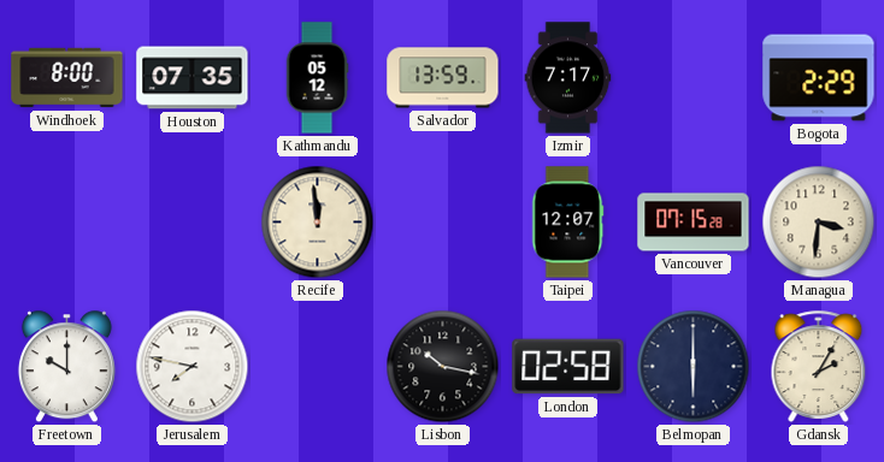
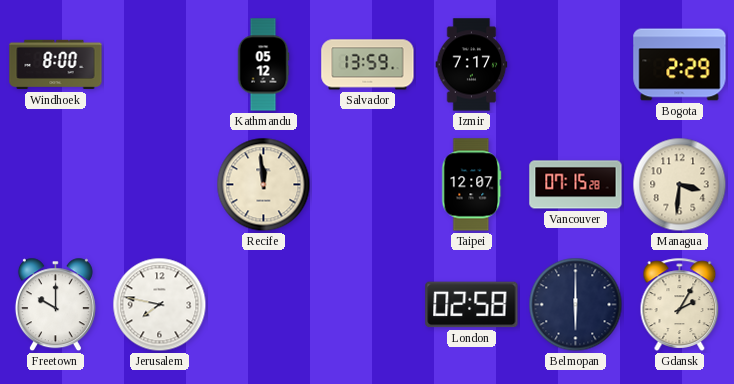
Houston: 07:35 -> none (193, 78)
Lisbon: 10:17 -> none (443, 367)
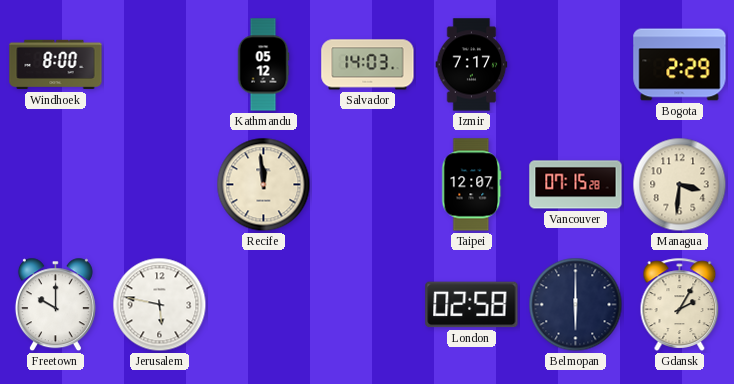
Salvador: 13:59 -> 14:03 (368, 65)
Jerusalem: 7:47 -> 5:47 (160, 305)
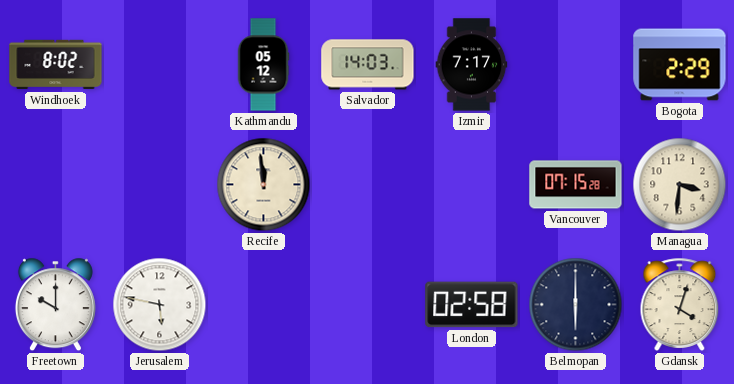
Windhoek: 8:00 -> 8:02 (56, 65)
Taipei: 12:07 -> none (472, 185)
Gdansk: 2:05 -> 4:03 (680, 304)
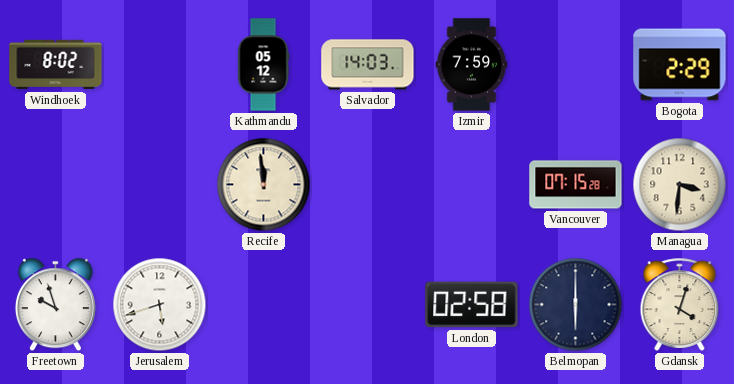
Izmir: 7:17 -> 7:59 (472, 65)
Freetown: 10:00 -> 9:57 (55, 305)
Jerusalem: 5:47 -> 5:42 (160, 305)
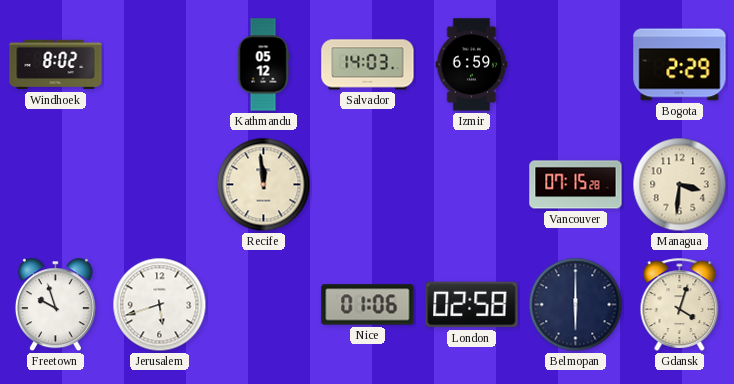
Izmir: 7:59 -> 6:59 (472, 65)
Nice: none -> 01:06 (368, 305)
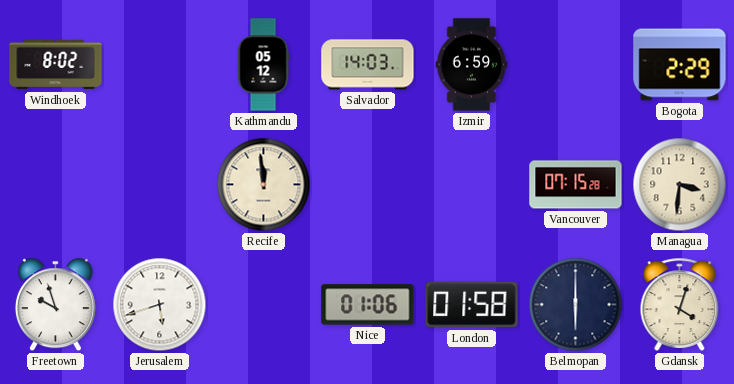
London: 02:58 -> 01:58 (472, 305)
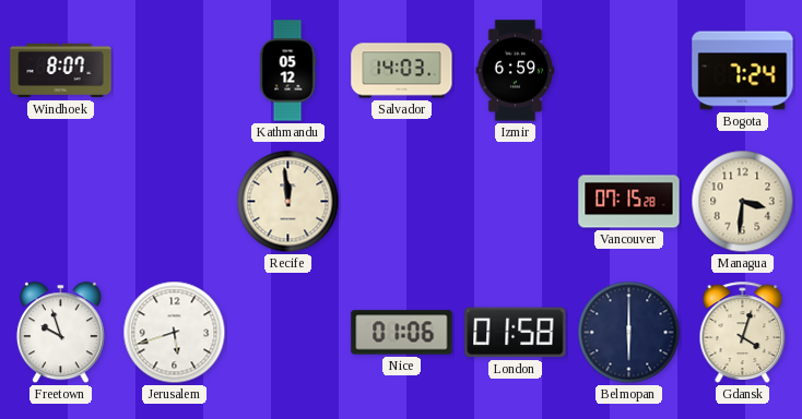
Windhoek: 8:02 -> 8:07 (61, 71)
Bogota: 2:29 -> 7:24 (743, 71)
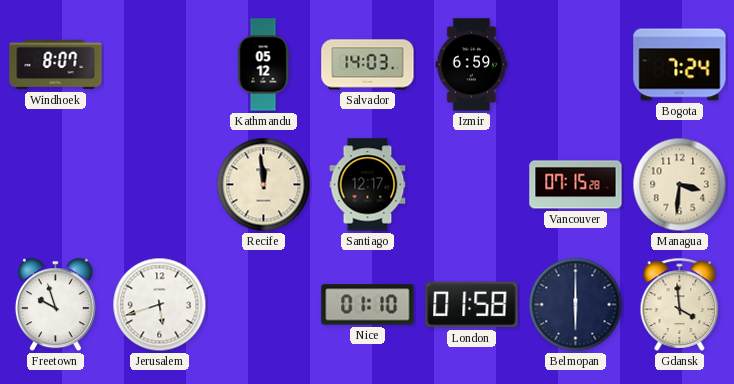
Santiago: none -> 12:17 (368, 185)
Nice: 01:06 -> 01:10 (368, 305)
Gdansk: 4:03 -> 3:59 (680, 304)
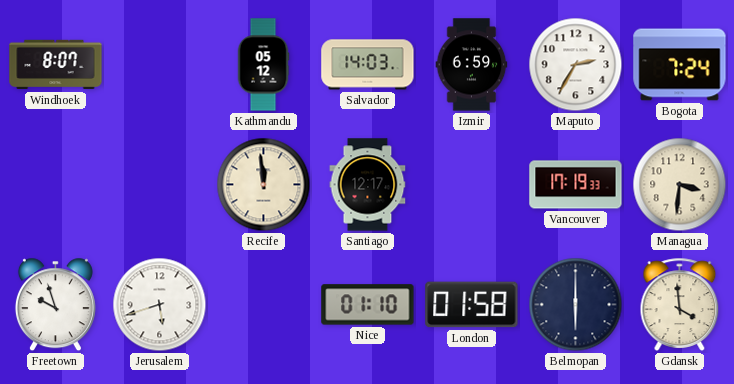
Maputo: none -> 2:35 (576, 65)
Vancouver: 07:15 -> 17:19 (576, 185)
